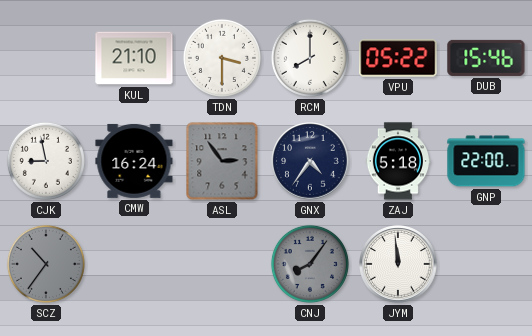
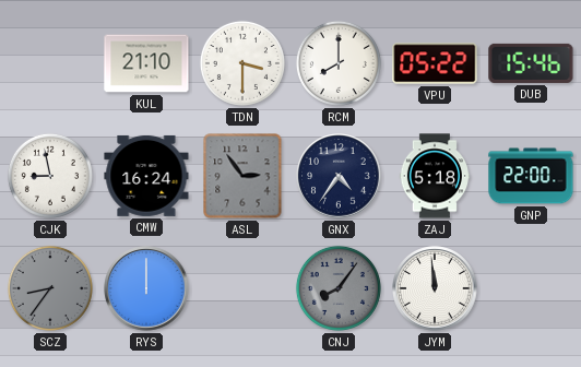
SCZ: 10:36 -> 8:36 (50, 288)
RYS: none -> 12:00 (146, 288)
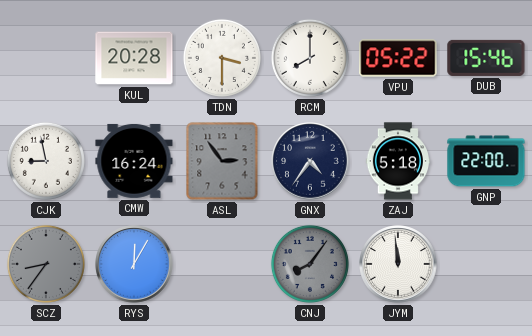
KUL: 21:10 -> 20:28 (134, 58)
RYS: 12:00 -> 12:05 (134, 264)
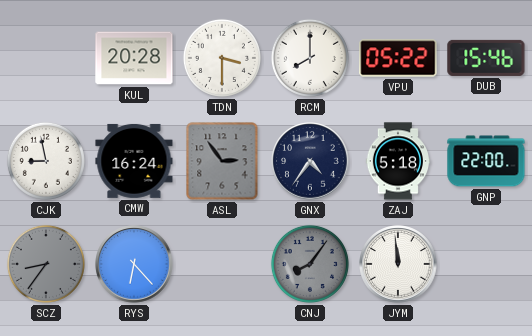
RYS: 12:05 -> 6:23 (134, 264)
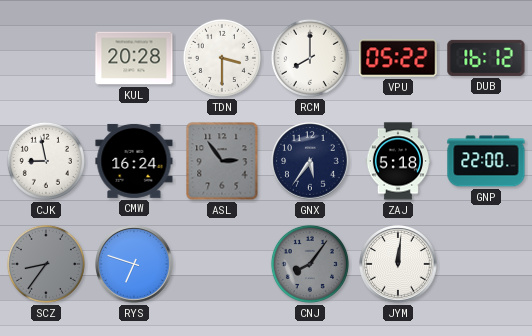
DUB: 15:46 -> 16:12 (486, 58)
GNX: 4:36 -> 5:36 (310, 161)
RYS: 6:23 -> 6:48 (134, 264)
JYM: 11:59 -> 12:01 (398, 264)
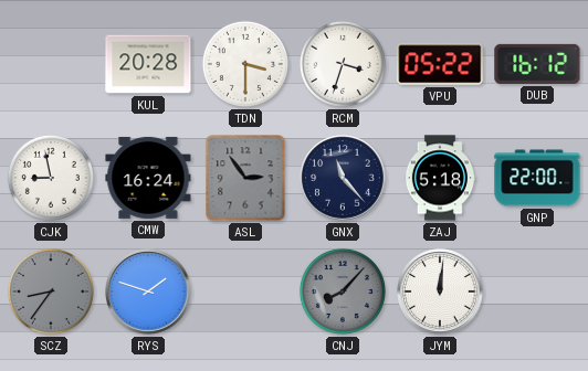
RCM: 8:00 -> 3:33 (343, 64)
GNX: 5:36 -> 11:23 (343, 178)
RYS: 6:48 -> 1:48 (148, 291)
CNJ: 8:06 -> 8:07 (343, 291)
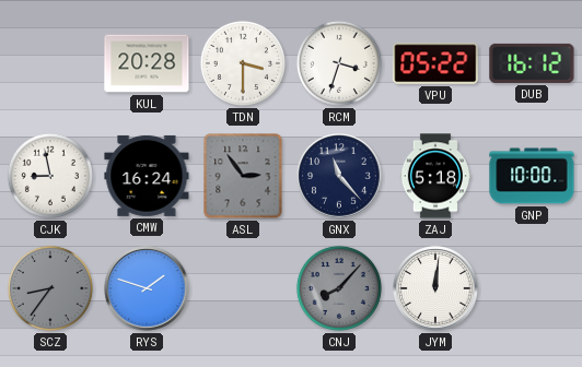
GNP: 22:00 -> 10:00 (532, 176)
